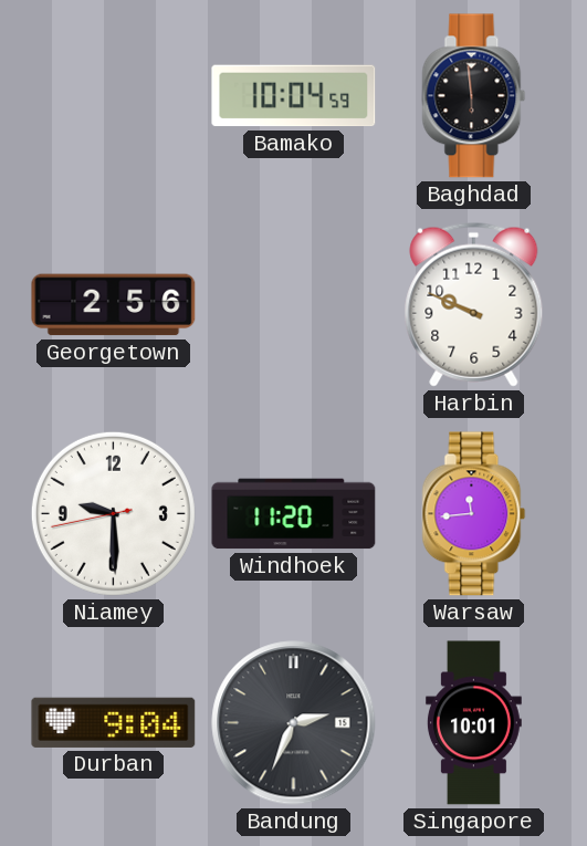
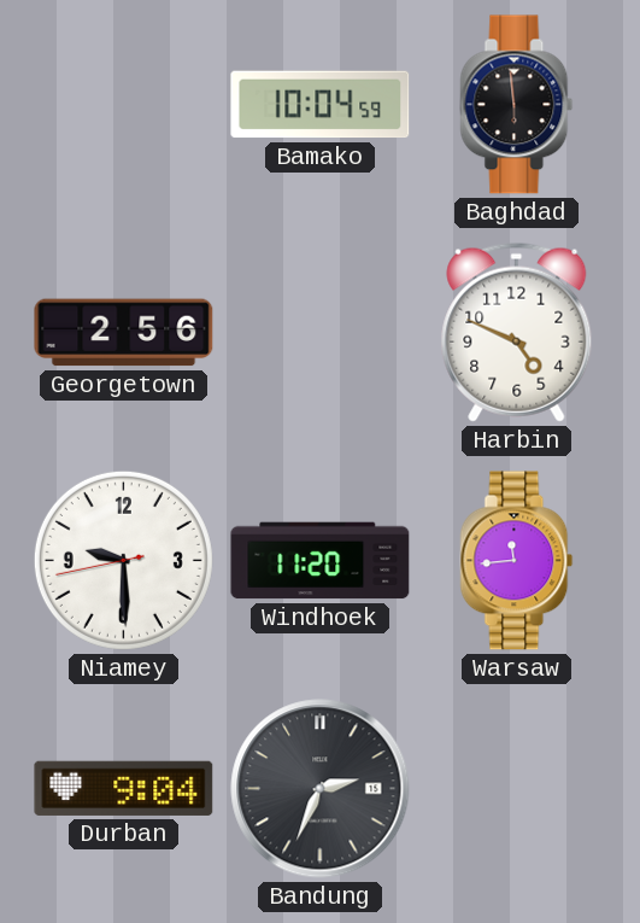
Harbin: 9:49 -> 4:49 (517, 332)
Singapore: 10:01 -> none (473, 723)
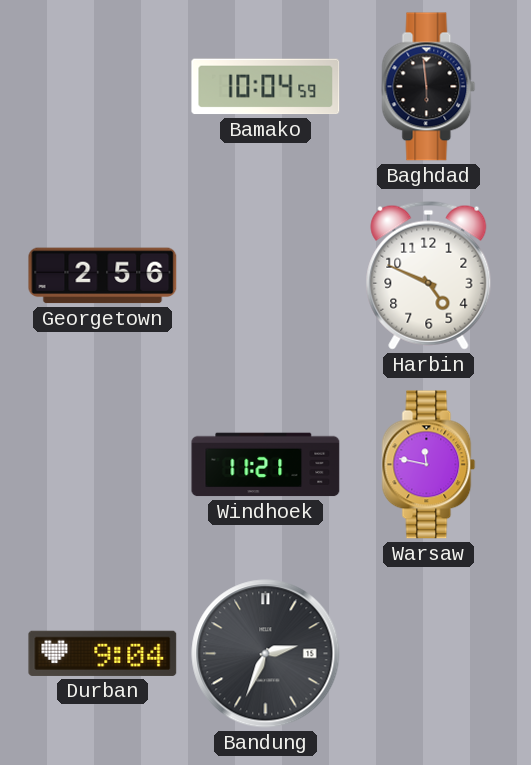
Niamey: 9:29 -> none (123, 560)
Windhoek: 11:20 -> 11:21 (266, 465)
Warsaw: 11:44 -> 11:47 (429, 465)
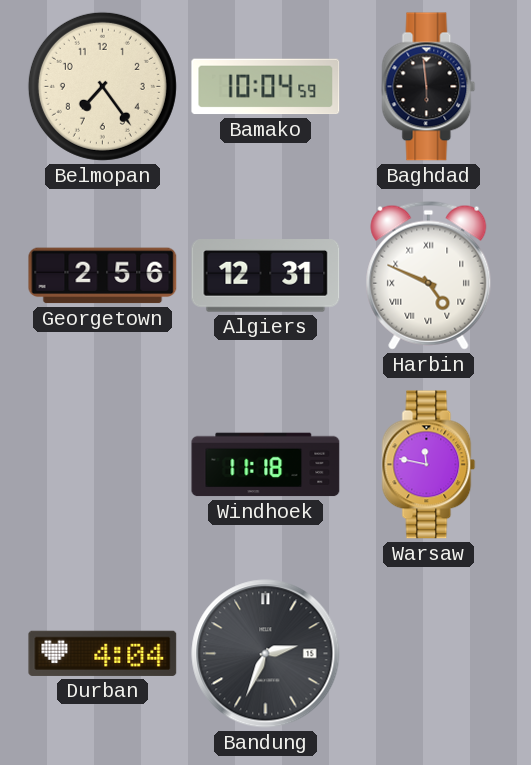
Belmopan: none -> 7:24 (102, 86)
Algiers: none -> 12:31 (266, 276)
Harbin numerals: Arabic -> Roman (429, 275)
Windhoek: 11:21 -> 11:18 (266, 465)
Durban: 9:04 -> 4:04 (103, 653)
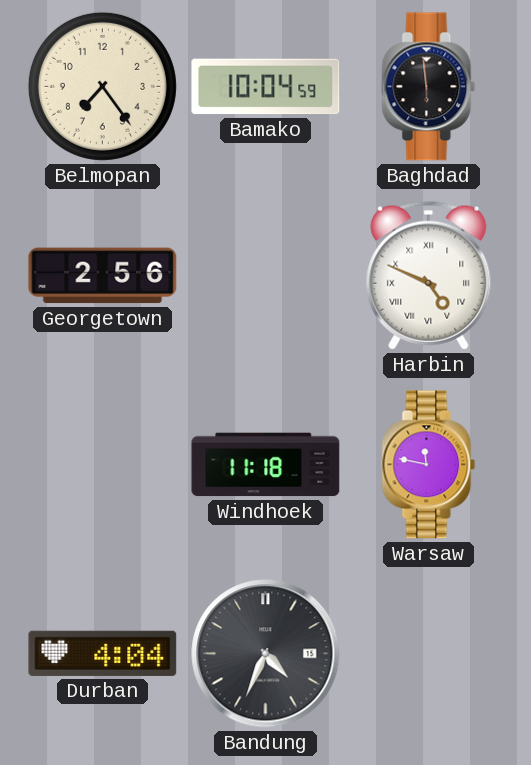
Algiers: 12:31 -> none (266, 276)
Bandung: 2:34 -> 4:34 (266, 654)
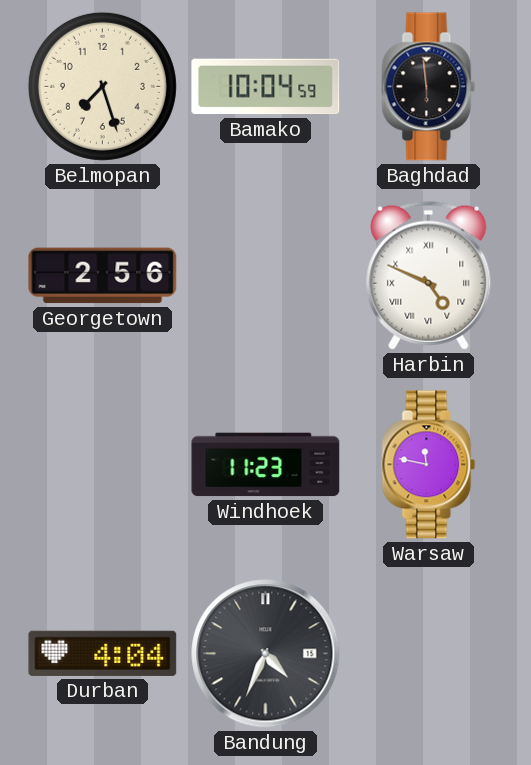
Belmopan: 7:24 -> 7:27 (102, 86)
Windhoek: 11:18 -> 11:23 (266, 465)
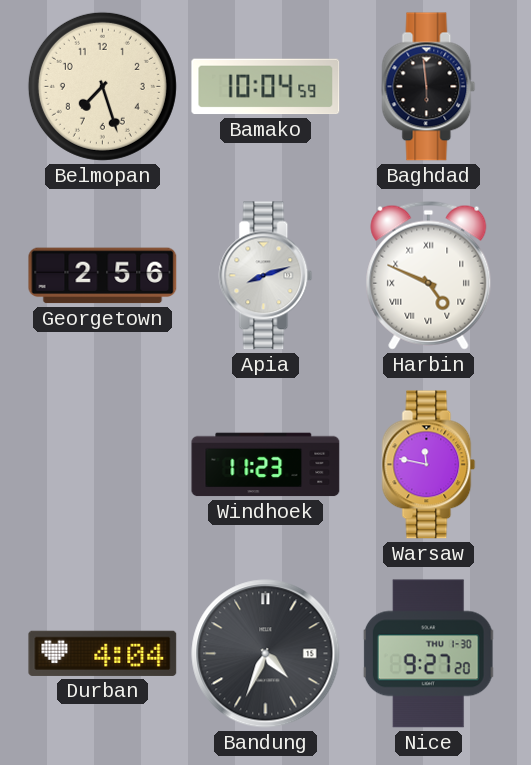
Apia: none -> 8:12 (266, 276)
Nice: none -> 9:27 (429, 654)
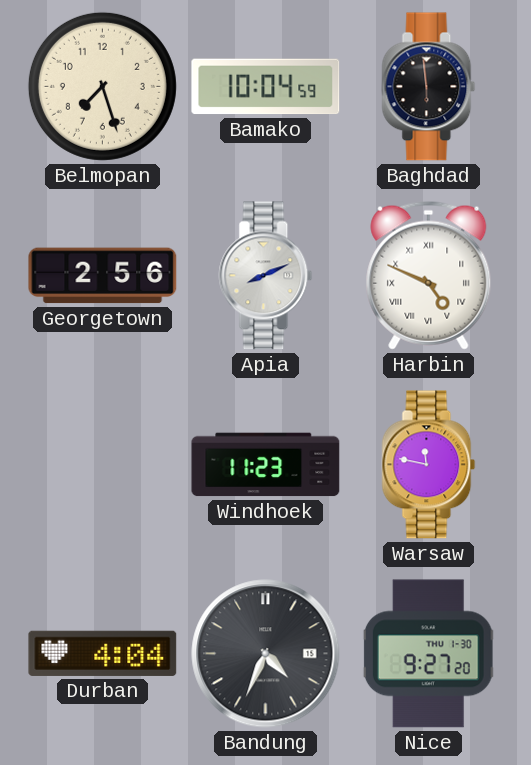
Apia: 8:12 -> 8:11 (266, 276)
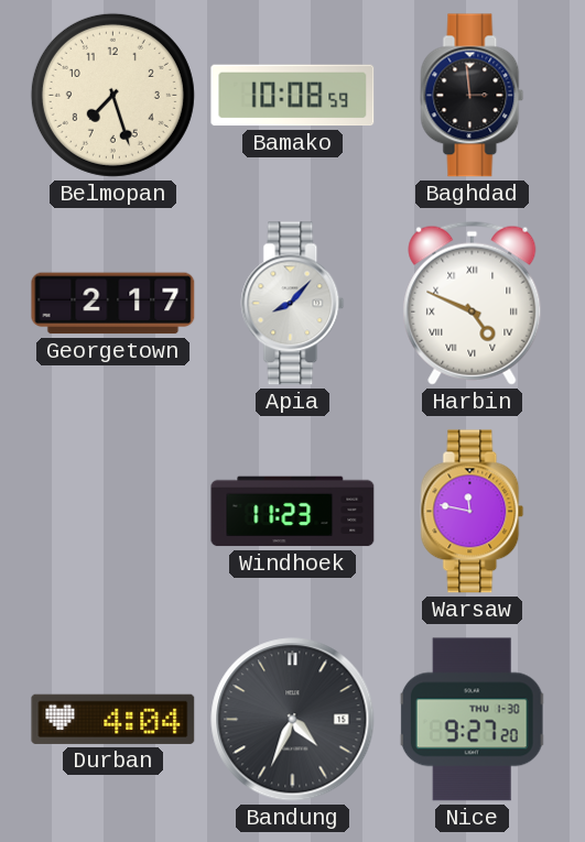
Bamako: 10:04 -> 10:08 (293, 96)
Baghdad: 5:59 -> 2:59 (473, 96)
Georgetown: 2:56 -> 2:17 (113, 304)
Apia: 8:11 -> 8:07 (293, 304)
